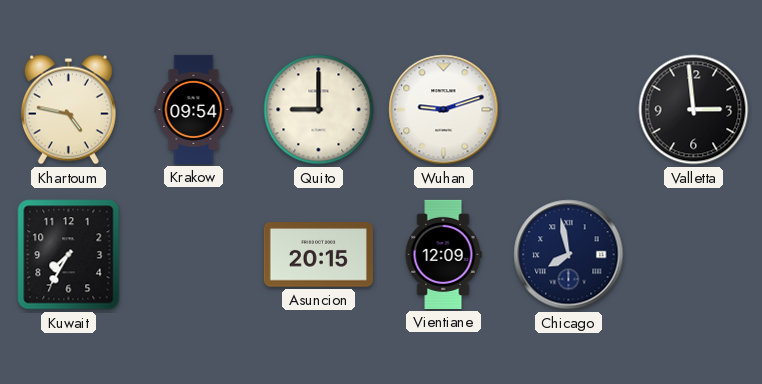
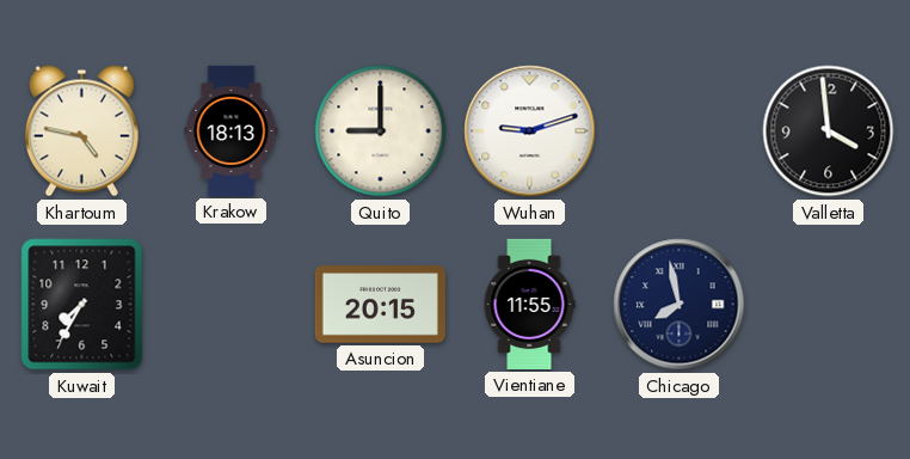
Krakow: 09:54 -> 18:13 (232, 130)
Valletta: 2:59 -> 3:59 (829, 131)
Vientiane: 12:09 -> 11:55 (529, 304)
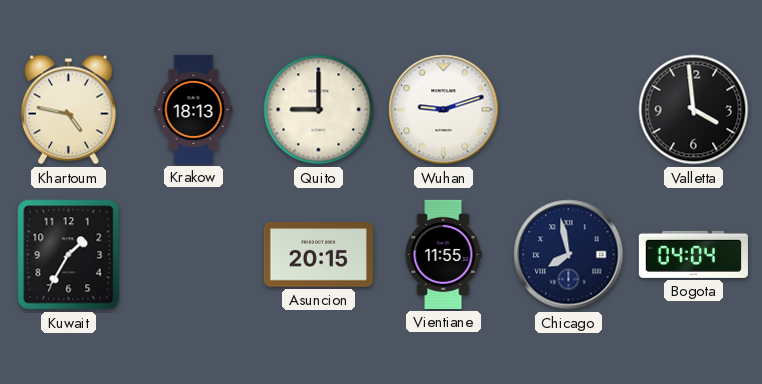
Kuwait: 7:35 -> 1:35 (69, 255)
Bogota: none -> 04:04 (693, 254)
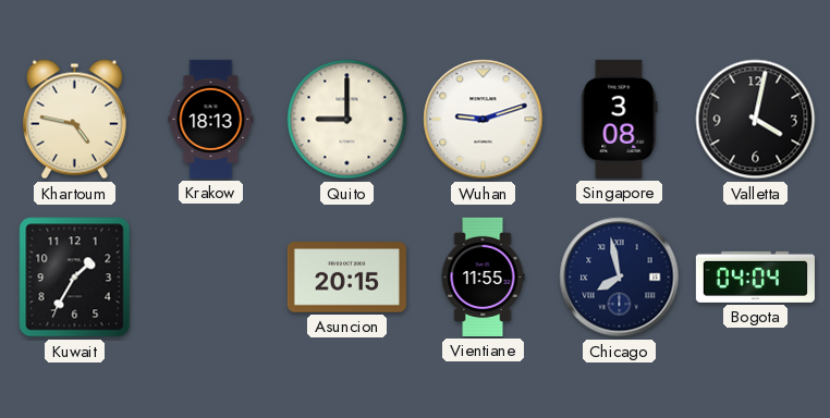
Singapore: none -> 3:08 (620, 119)
Valletta: 3:59 -> 4:02 (756, 120)
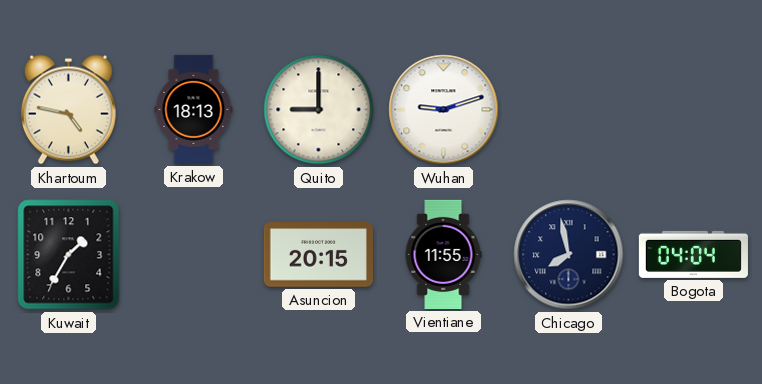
Singapore: 3:08 -> none (620, 119)
Valletta: 4:02 -> none (756, 120)
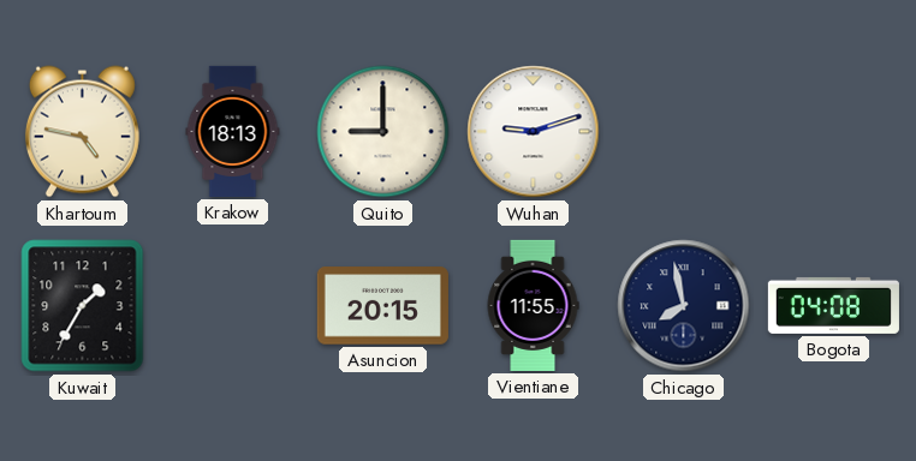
Bogota: 04:04 -> 04:08 (833, 305)
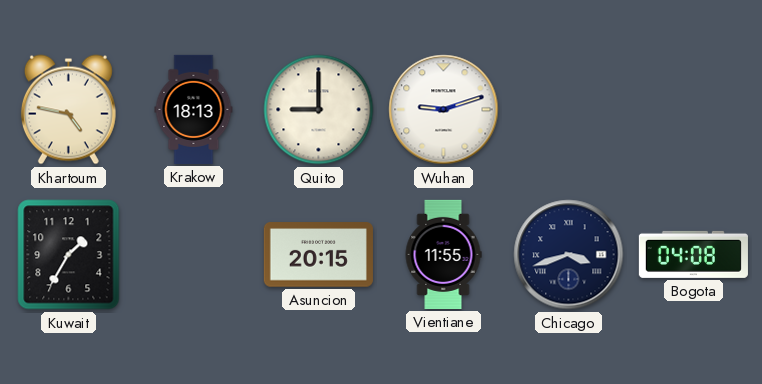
Chicago: 7:58 -> 3:42 (569, 255)
